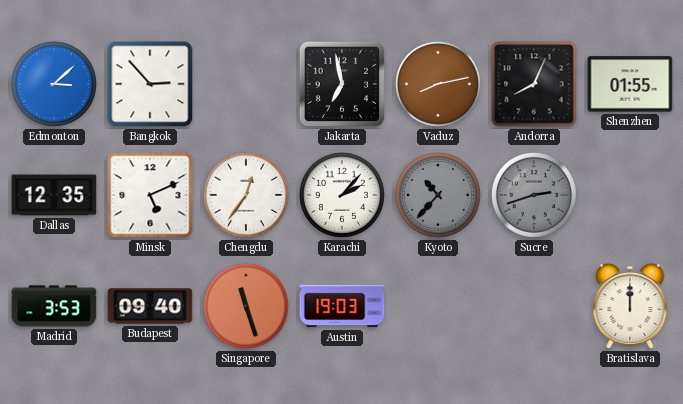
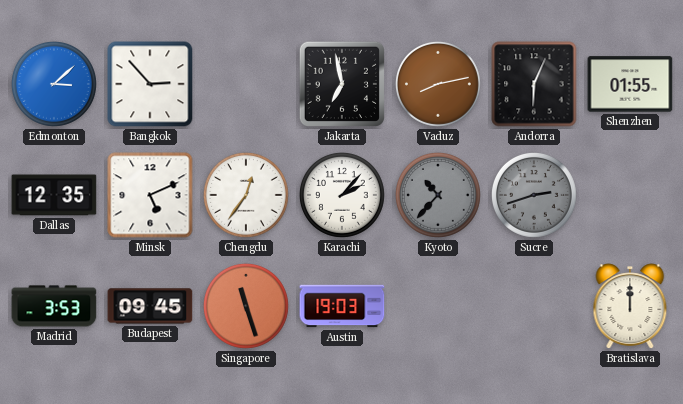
Andorra: 8:04 -> 6:04 (534, 84)
Budapest: 09:40 -> 09:45 (150, 306)
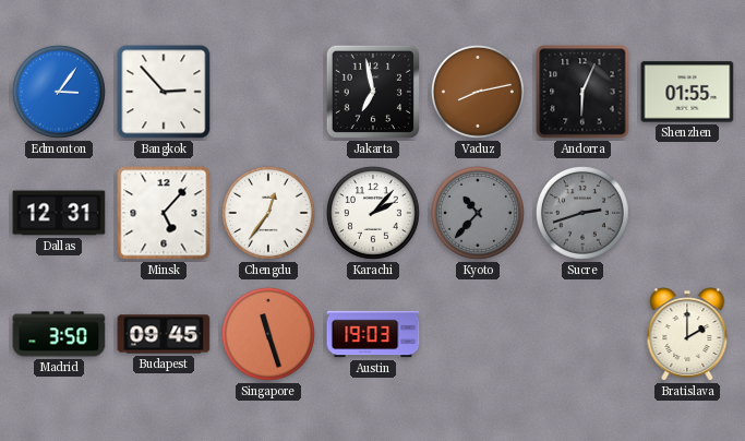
Edmonton: 3:08 -> 3:06 (59, 92)
Dallas: 12:35 -> 12:31 (59, 213)
Minsk: 5:11 -> 5:07 (164, 213)
Madrid: 3:53 -> 3:50 (59, 334)
Bratislava: 12:00 -> 2:00 (687, 334)
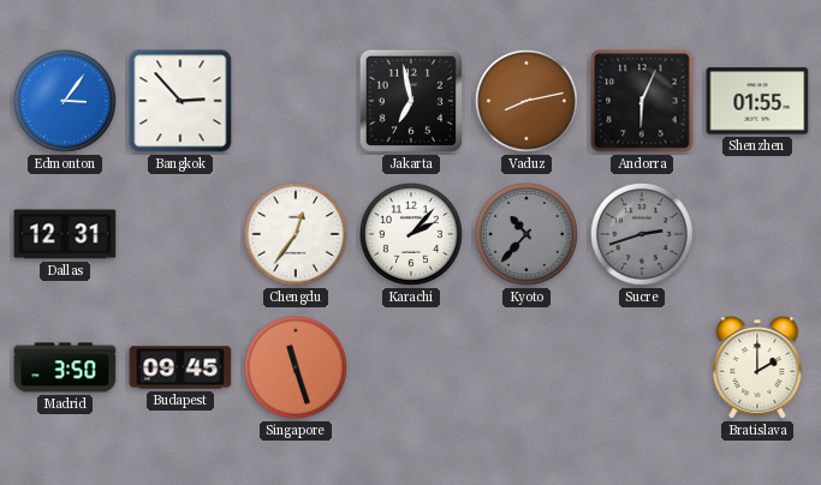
Minsk: 5:07 -> none (164, 213)
Austin: 19:03 -> none (373, 334)
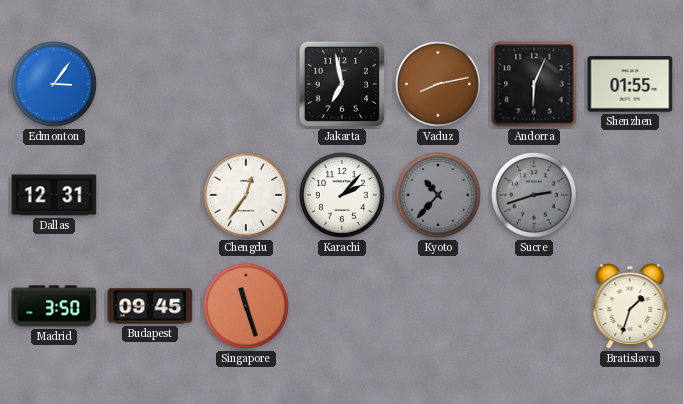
Bangkok: 2:53 -> none (180, 101)
Bratislava: 2:00 -> 1:33 (630, 306)
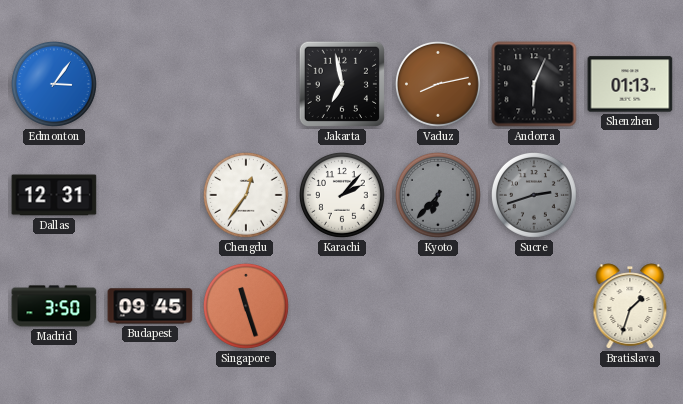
Shenzhen: 01:55 -> 01:13 (630, 84)
Kyoto: 10:37 -> 6:37 (438, 195)
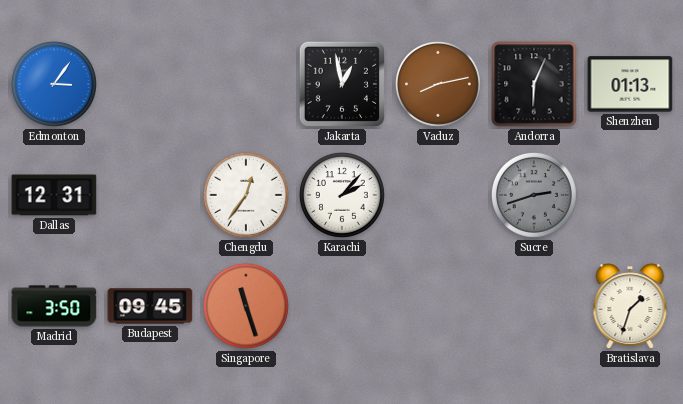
Jakarta: 6:58 -> 12:58 (342, 84)
Kyoto: 6:37 -> none (438, 195)
